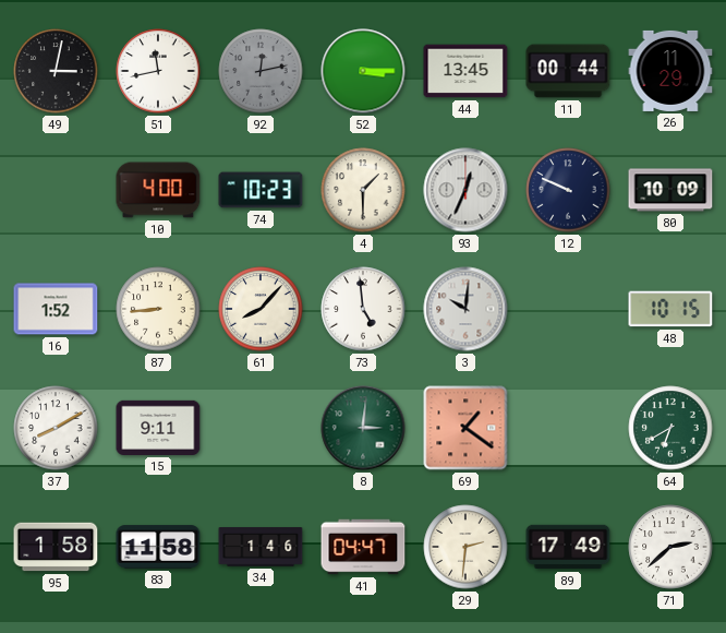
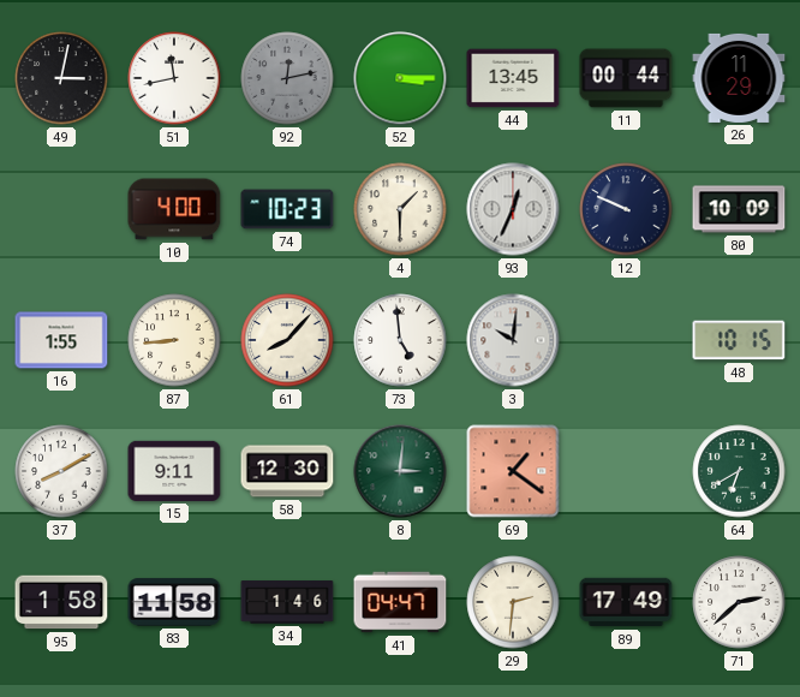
16: 1:52 -> 1:55 (61, 340)
58: none -> 12:30 (287, 471)
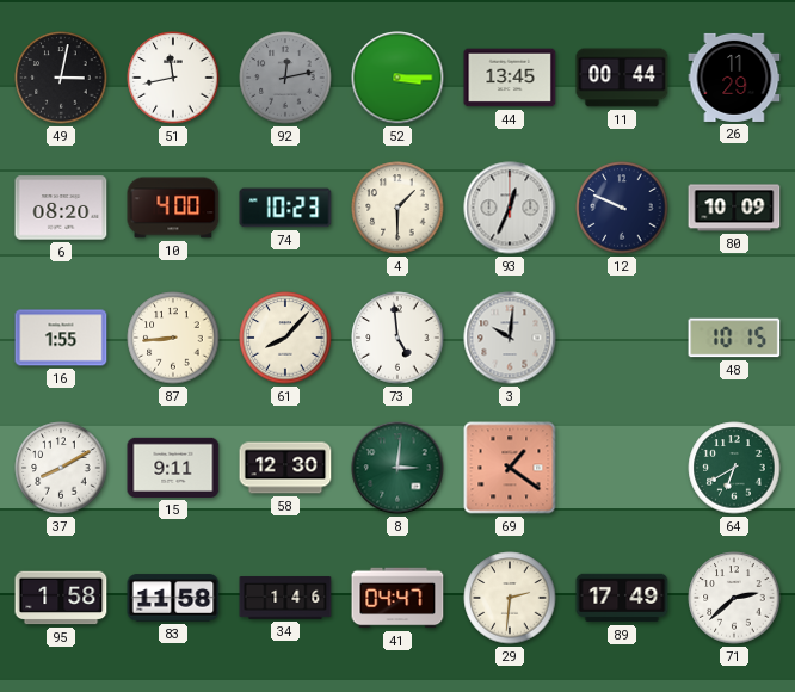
6: none -> 08:20 (61, 208)
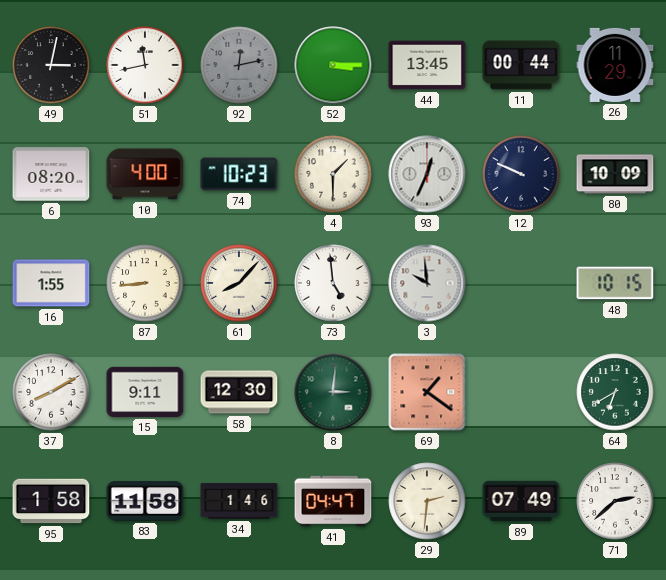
3: 10:01 -> 9:59 (427, 283)
89: 17:49 -> 07:49 (521, 501)
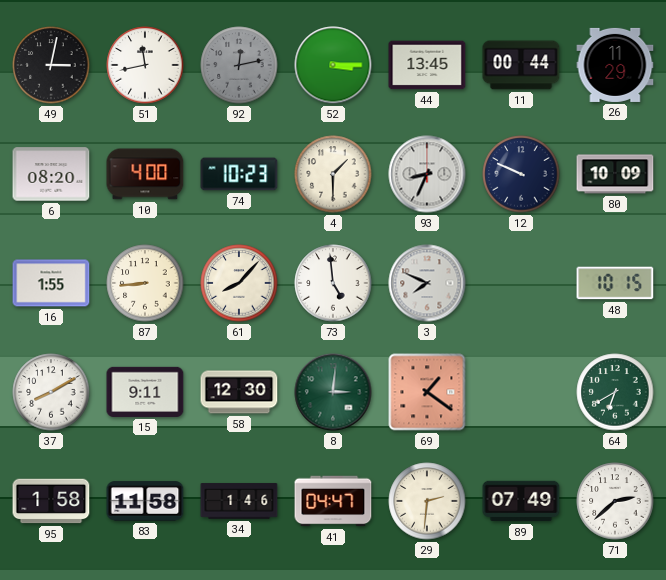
93: 12:34 -> 8:34 (427, 174)
3: 9:59 -> 7:49 (427, 283)
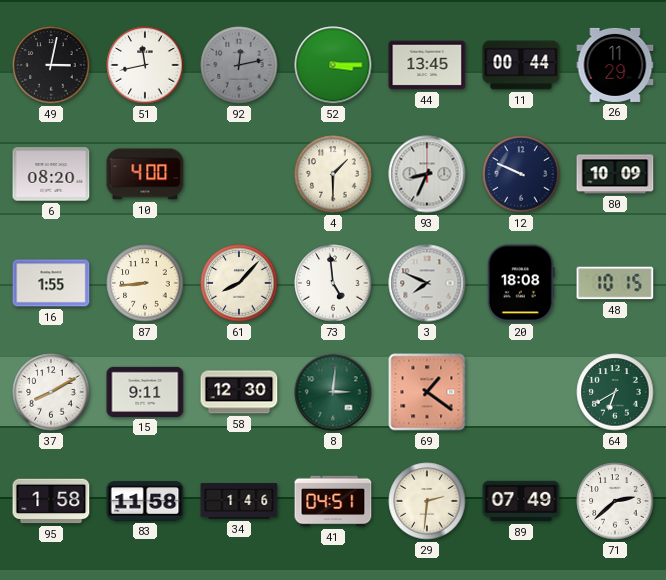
74: 10:23 -> none (239, 174)
20: none -> 18:08 (521, 283)
41: 04:47 -> 04:51 (333, 501)
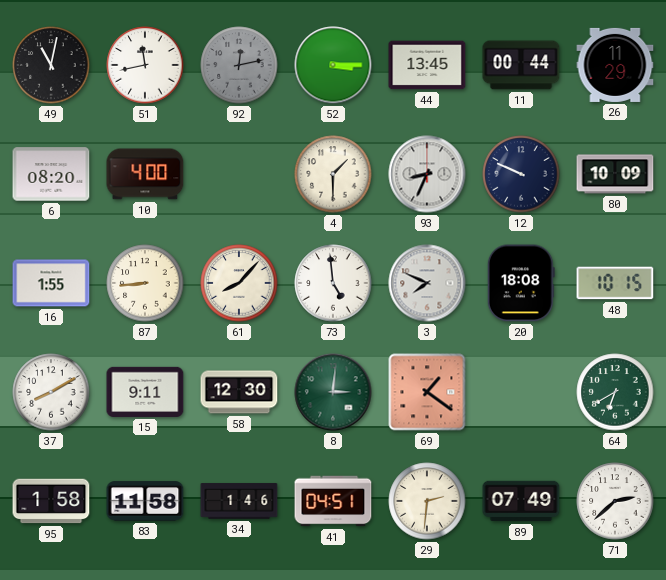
49: 3:02 -> 11:02 (51, 65)
